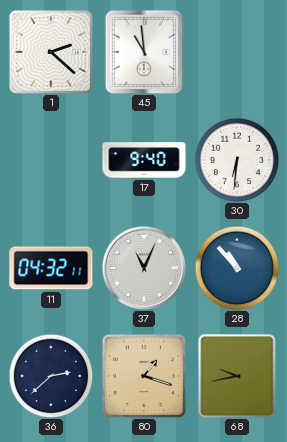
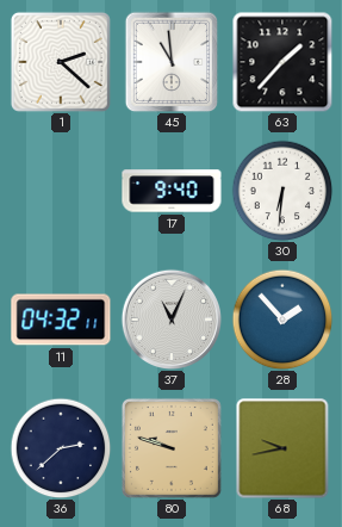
63: none -> 1:37 (282, 62)
28: 10:53 -> 1:53 (282, 320)
80: 1:18 -> 9:48 (172, 448)
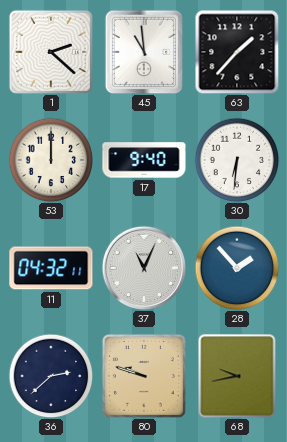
53: none -> 12:00 (51, 160)
